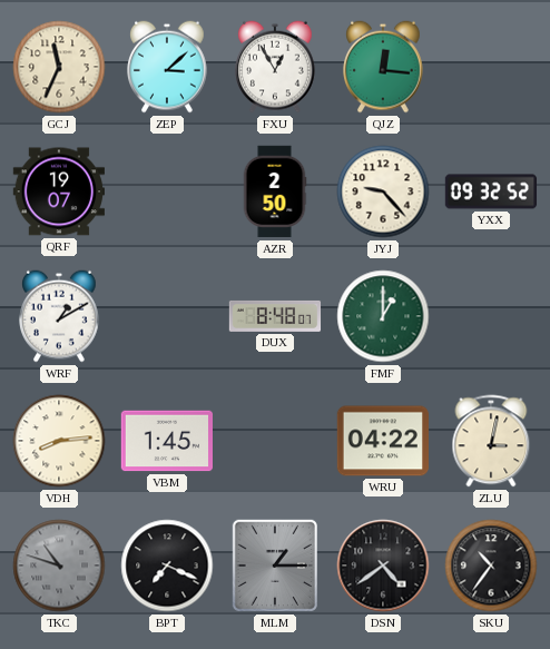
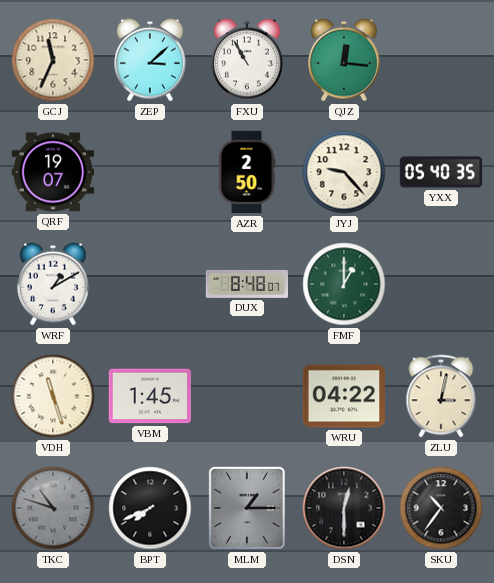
FXU: 12:55 -> 10:55 (248, 60)
YXX: 09:32 -> 05:40 (441, 172)
VDH: 8:14 -> 11:27 (53, 396)
BPT: 7:19 -> 7:41 (150, 508)
DSN: 4:39 -> 12:30 (344, 508)
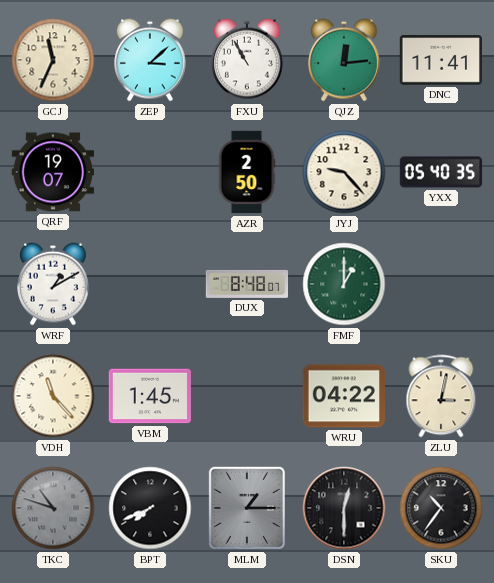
QJZ: 12:16 -> 12:14 (345, 60)
DNC: none -> 11:41 (440, 60)
VDH: 11:27 -> 11:23 (53, 396)
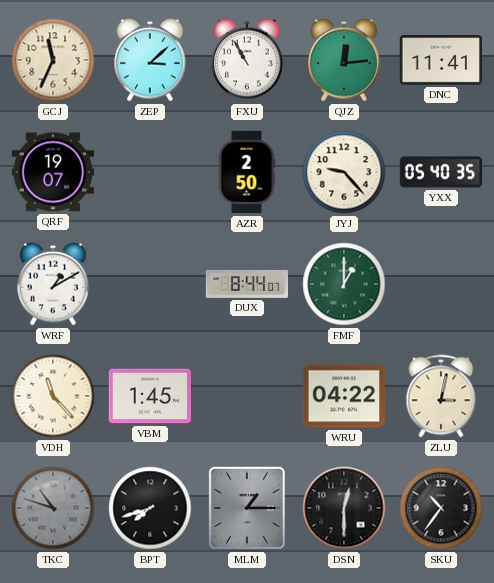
DUX: 8:48 -> 8:44 (247, 284)
BPT: 7:41 -> 7:42 (150, 508)
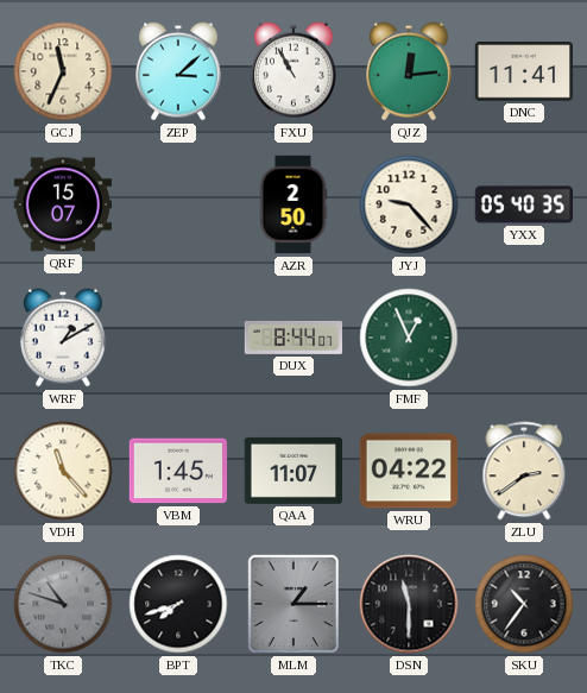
QRF: 19:07 -> 15:07 (62, 204)
FMF: 1:00 -> 12:56 (409, 338)
QAA: none -> 11:07 (292, 471)
ZLU: 3:02 -> 2:39 (524, 471)
DSN: 12:30 -> 11:30 (409, 604)
